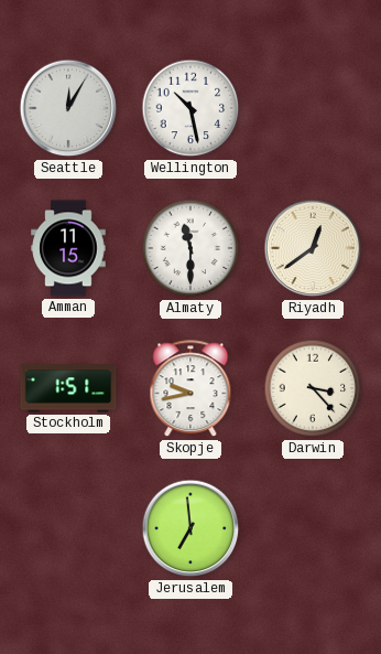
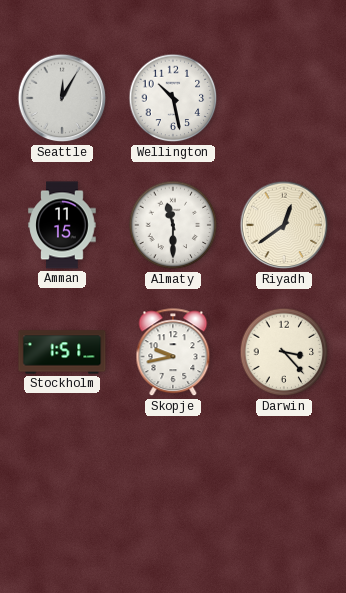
Jerusalem: 6:59 -> none (190, 528)
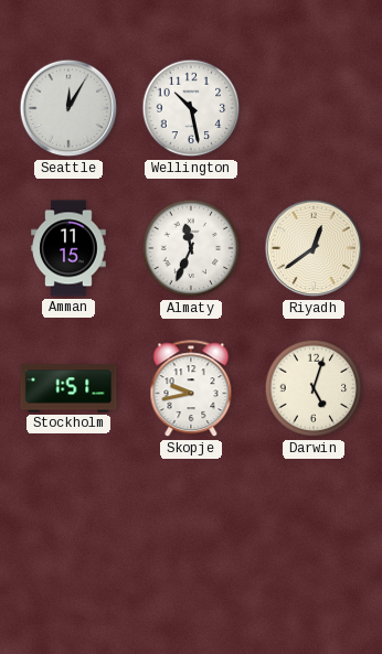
Almaty: 11:30 -> 11:34 (191, 248)
Darwin: 3:23 -> 5:03 (314, 388)
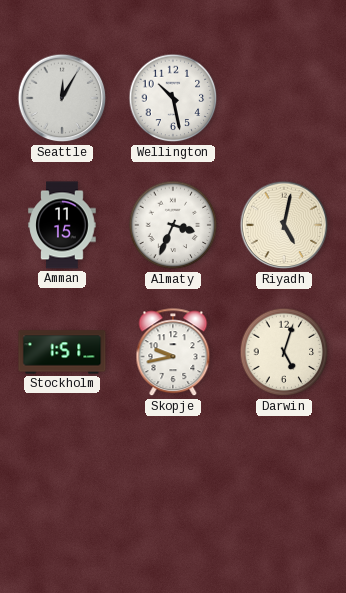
Almaty: 11:34 -> 3:34 (173, 225)
Riyadh: 12:39 -> 5:02 (284, 225)
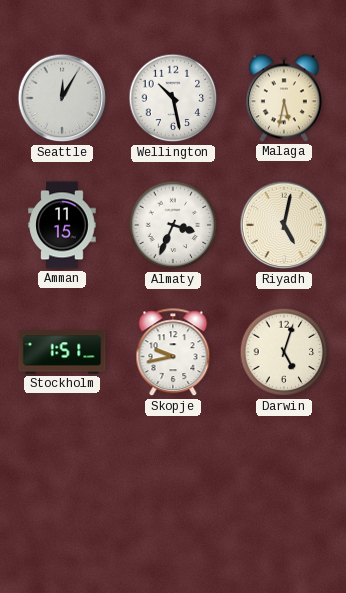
Malaga: none -> 5:32 (284, 98)
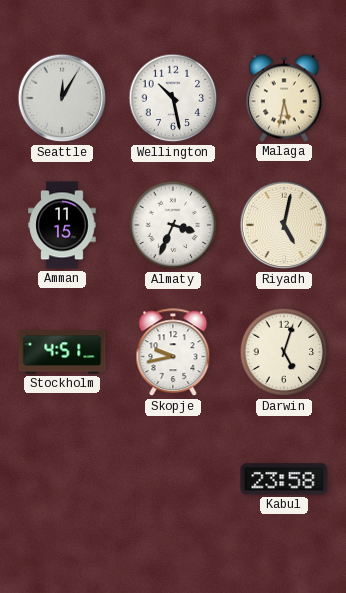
Stockholm: 1:51 -> 4:51 (62, 352)
Kabul: none -> 23:58 (284, 479)
